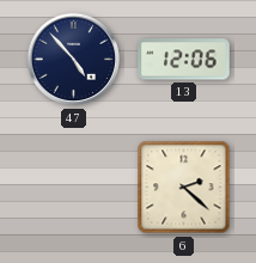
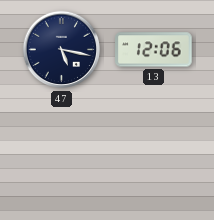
47: 4:53 -> 5:17 (62, 50)
6: 2:22 -> none (184, 188)
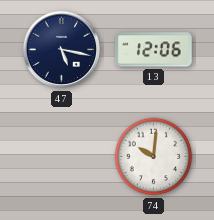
74: none -> 10:01 (154, 157)
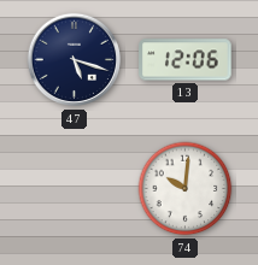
47: 5:17 -> 5:18 (75, 60)
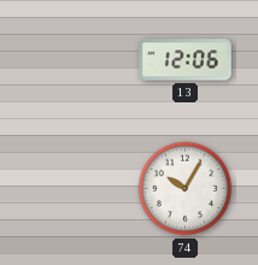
47: 5:18 -> none (75, 60)
74: 10:01 -> 10:05 (186, 189)
